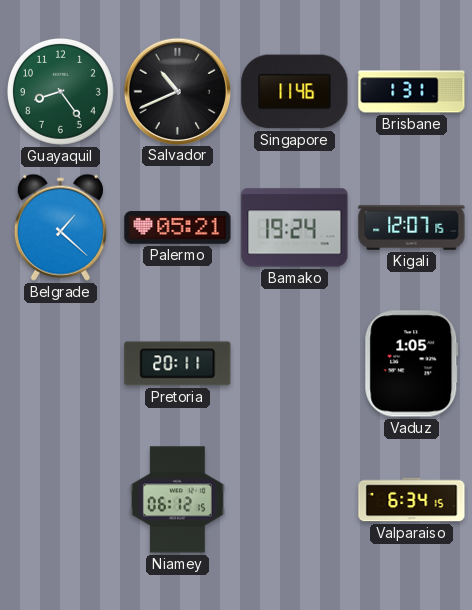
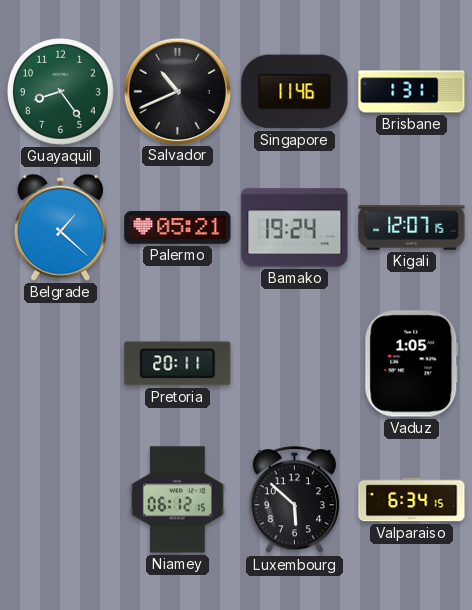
Luxembourg: none -> 5:52 (294, 500)
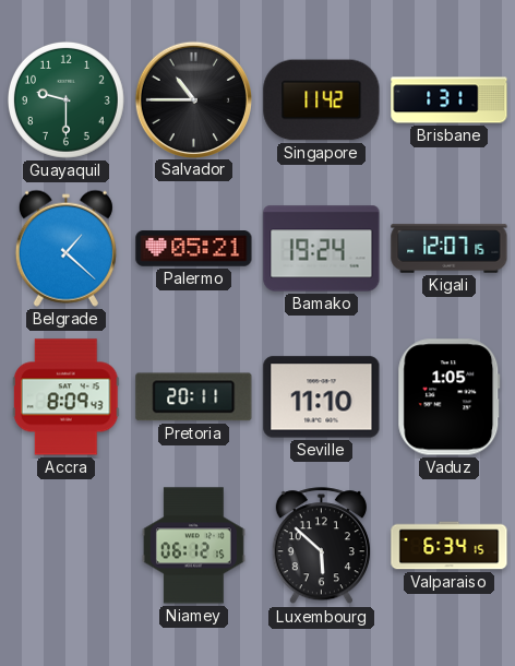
Guayaquil: 8:24 -> 9:30 (65, 99)
Salvador: 10:41 -> 10:45 (193, 99)
Singapore: 11:46 -> 11:42 (322, 100)
Accra: none -> 8:09 (65, 397)
Seville: none -> 11:10 (322, 397)
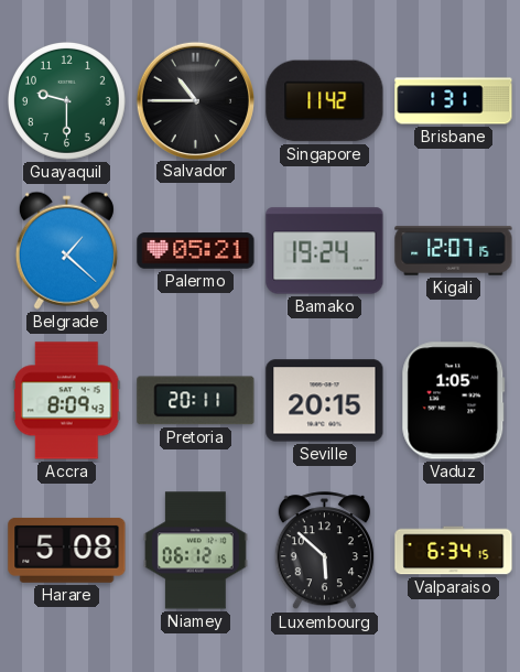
Seville: 11:10 -> 20:15 (325, 401)
Harare: none -> 5:08 (67, 550)
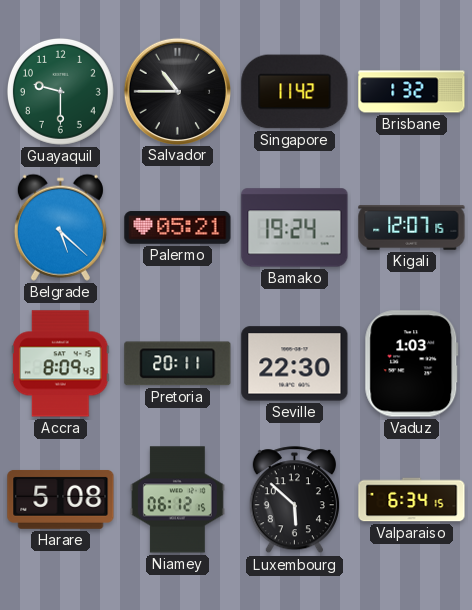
Brisbane: 1:31 -> 1:32 (412, 92)
Belgrade: 1:22 -> 5:22 (60, 227)
Seville: 20:15 -> 22:30 (295, 364)
Vaduz: 1:05 -> 1:03 (412, 364)
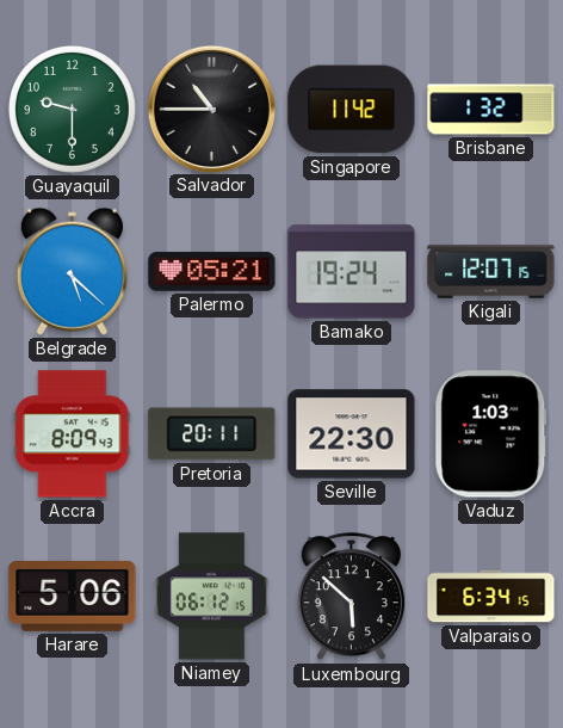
Harare: 5:08 -> 5:06 (73, 596)
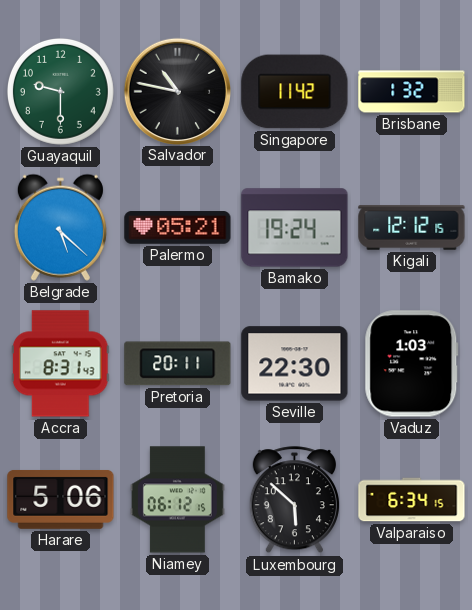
Salvador: 10:45 -> 10:47 (177, 91)
Kigali: 12:07 -> 12:12 (412, 228)
Accra: 8:09 -> 8:31 (60, 364)
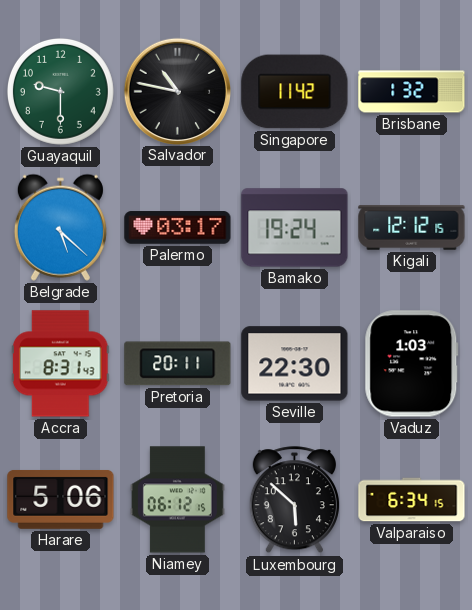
Palermo: 05:21 -> 03:17 (178, 228)
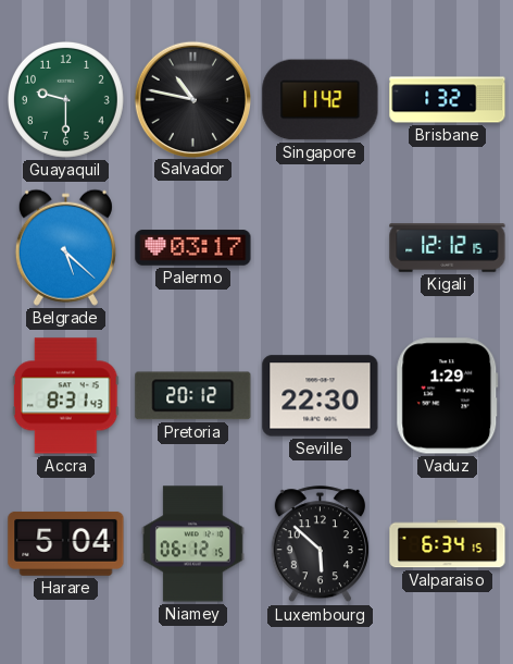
Bamako: 19:24 -> none (295, 228)
Pretoria: 20:11 -> 20:12 (193, 396)
Vaduz: 1:03 -> 1:29 (448, 396)
Harare: 5:06 -> 5:04 (66, 543)
